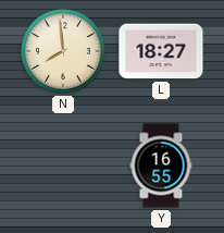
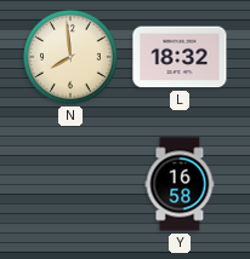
L: 18:27 -> 18:32 (180, 57)
Y: 16:55 -> 16:58 (180, 184)
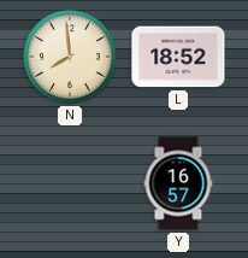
L: 18:32 -> 18:52 (178, 57)
Y: 16:58 -> 16:57 (178, 183)
